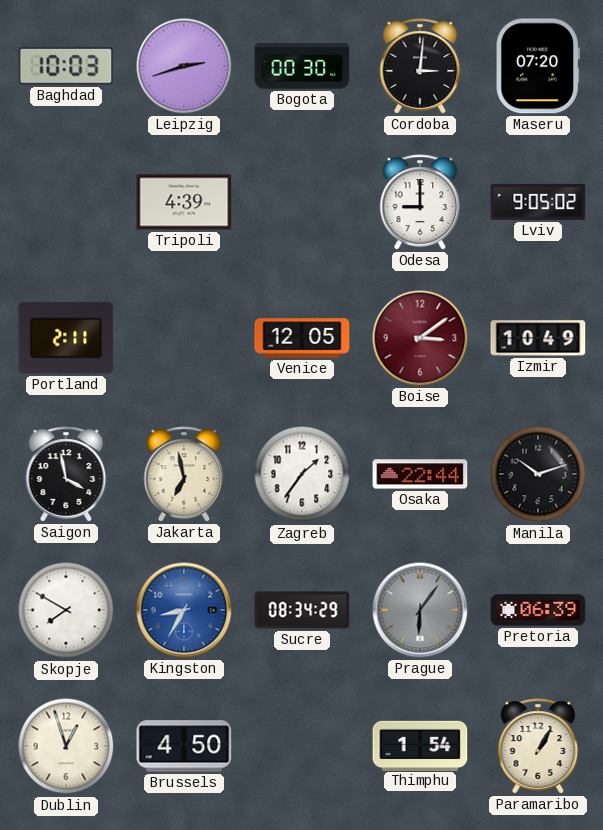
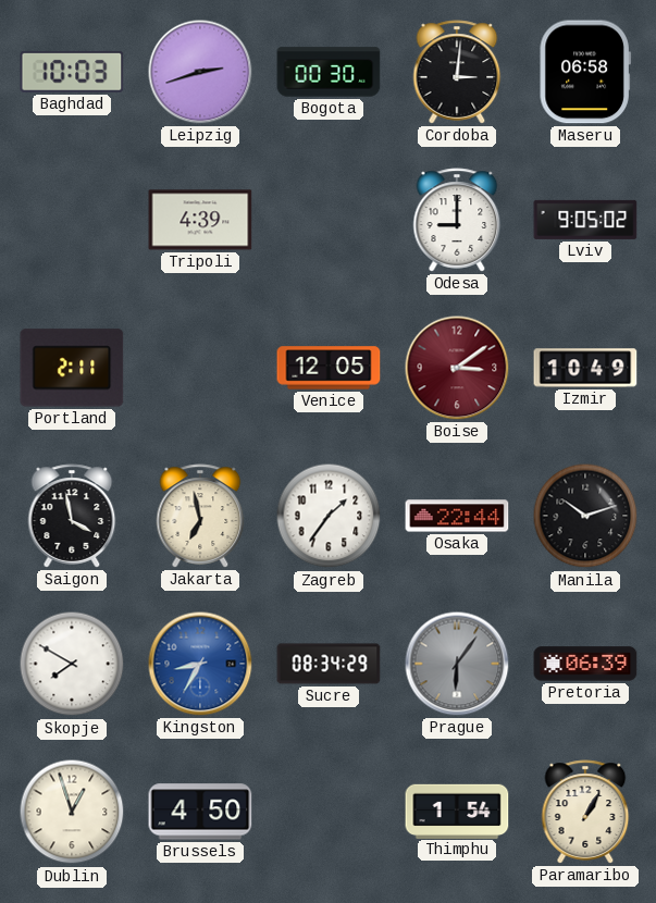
Maseru: 07:20 -> 06:58 (585, 72)
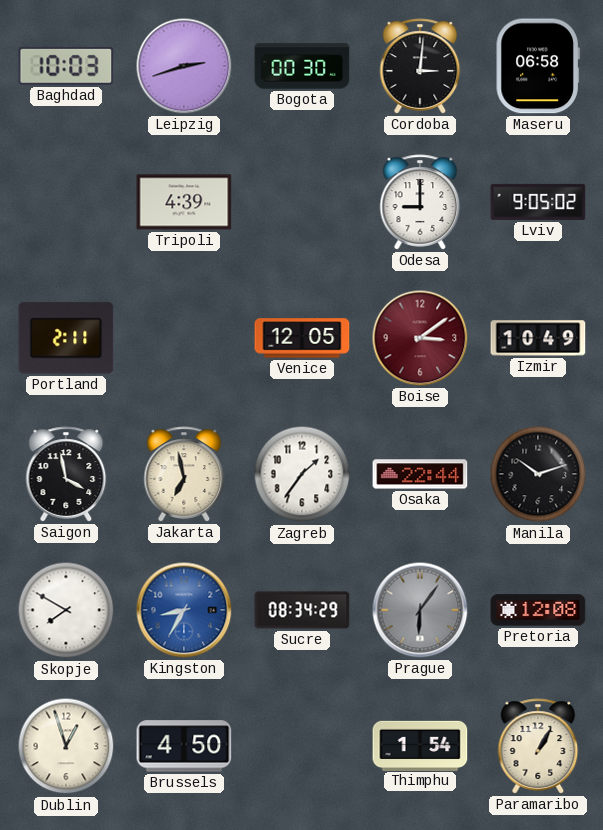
Pretoria: 06:39 -> 12:08 (538, 610)
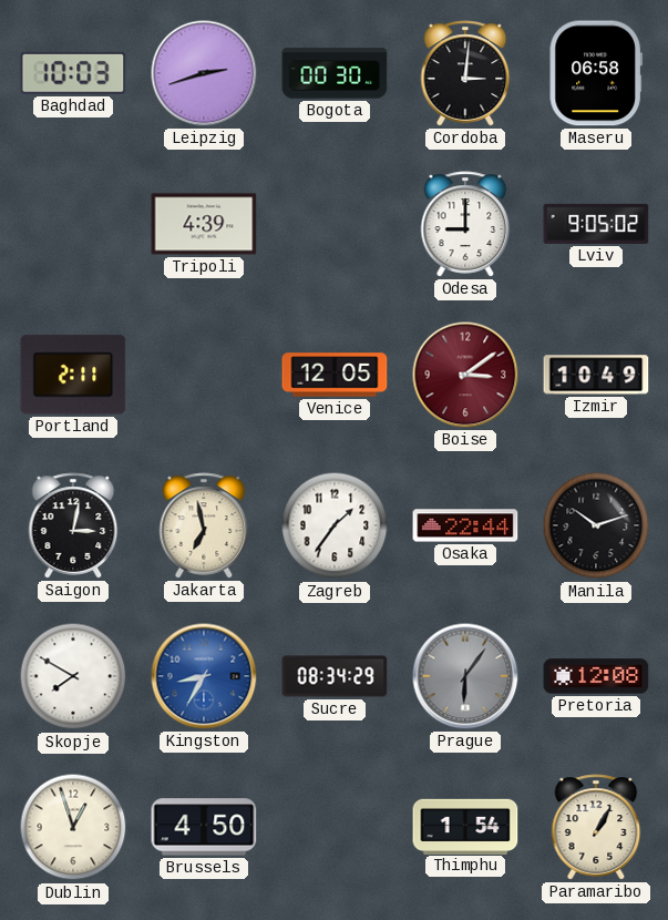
Saigon: 3:58 -> 3:02 (73, 525)
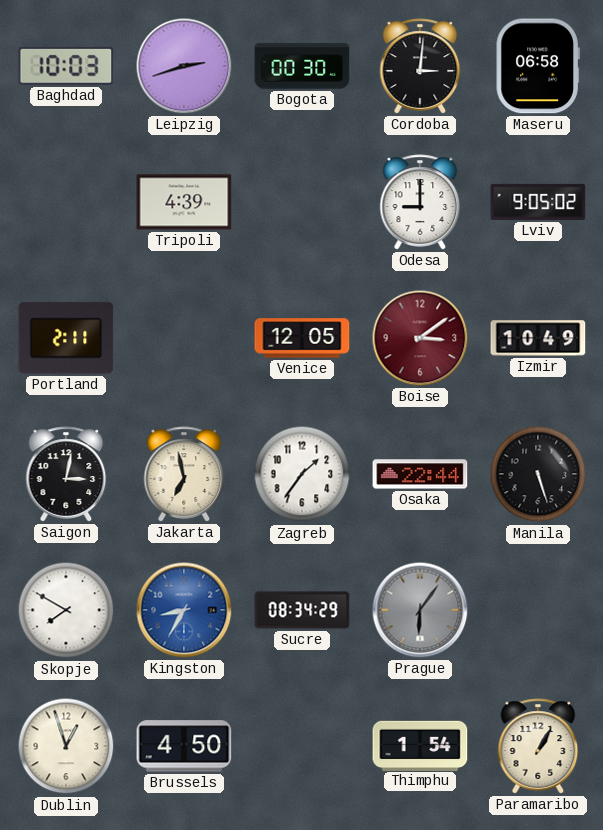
Manila: 10:12 -> 5:27 (538, 474)
Pretoria: 12:08 -> none (596, 676)
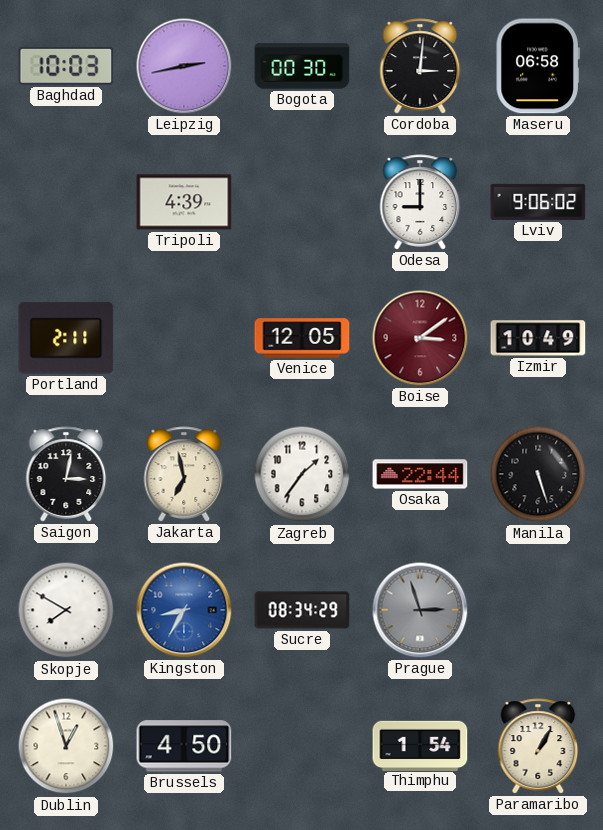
Leipzig: 2:42 -> 2:43 (184, 66)
Lviv: 9:05 -> 9:06 (538, 202)
Prague: 6:06 -> 2:57 (420, 610)
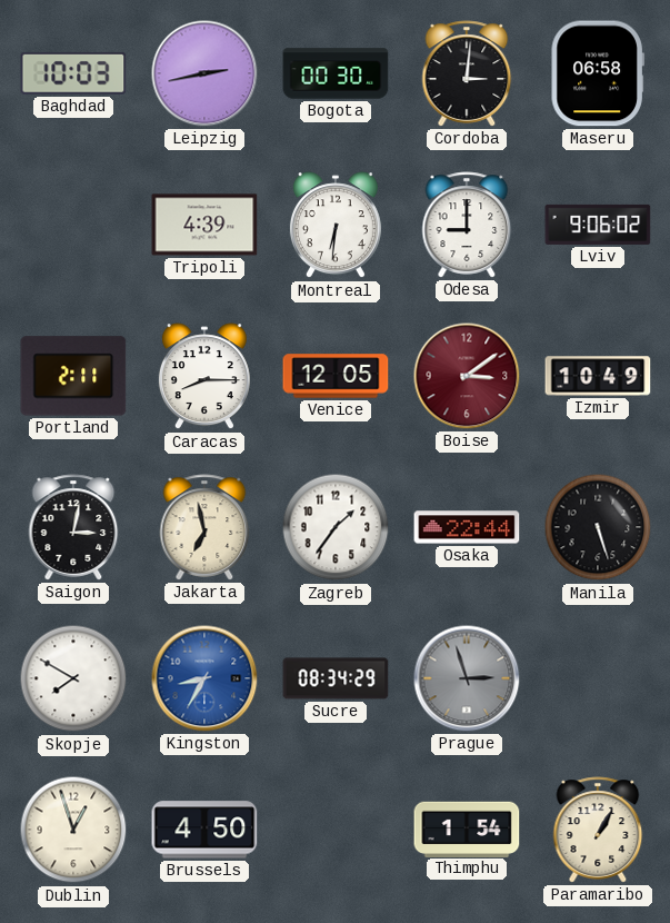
Montreal: none -> 6:31 (336, 226)
Caracas: none -> 8:15 (204, 377)
